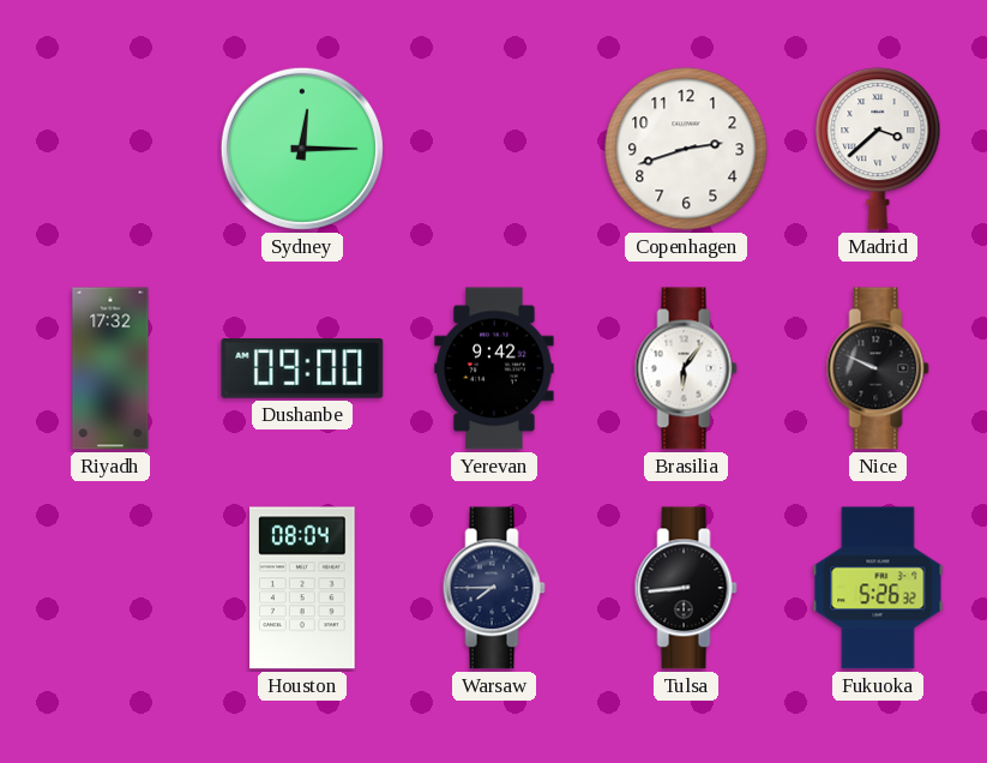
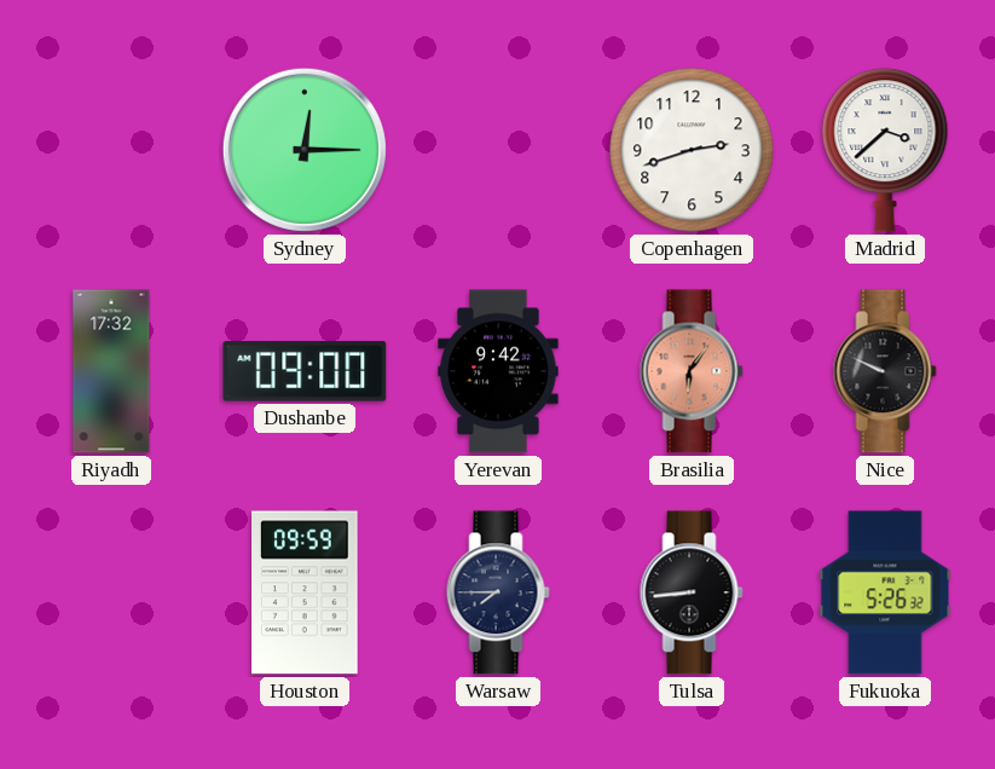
Brasilia dial: white -> salmon (692, 371)
Houston: 08:04 -> 09:59 (305, 592)
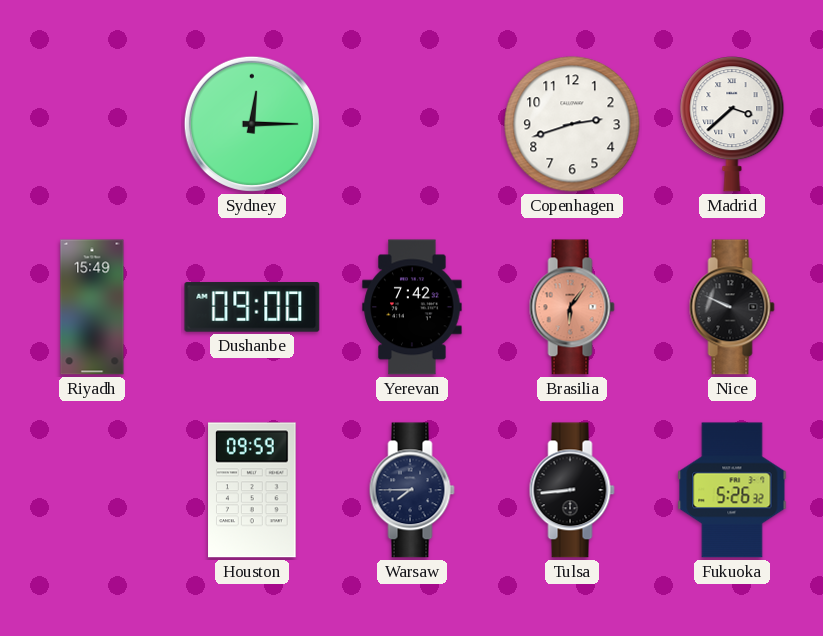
Riyadh: 17:32 -> 15:49 (92, 307)
Yerevan: 9:42 -> 7:42 (412, 307)
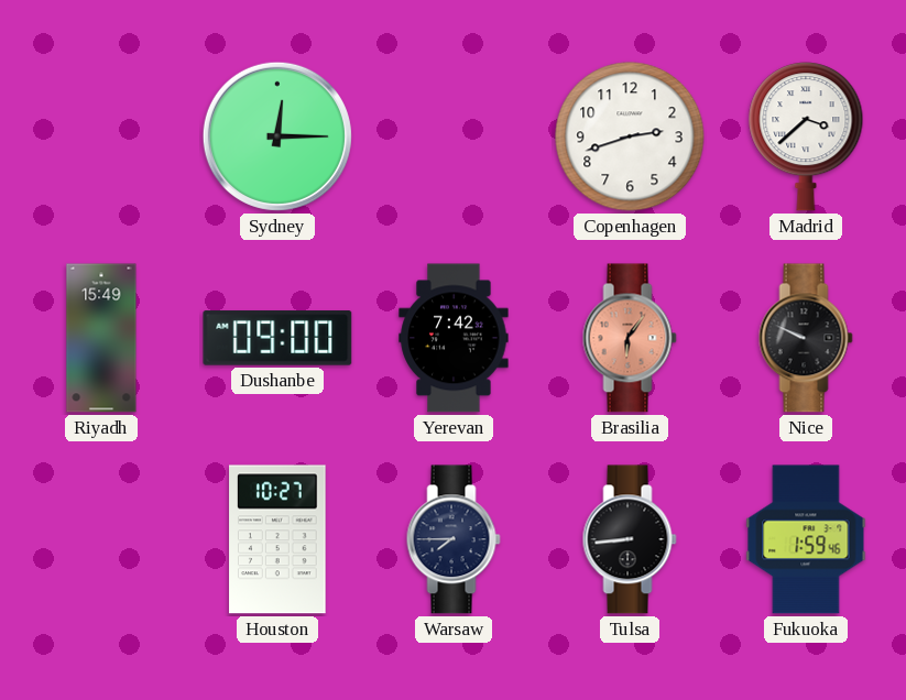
Houston: 09:59 -> 10:27 (277, 539)
Fukuoka: 5:26 -> 1:59 (806, 539)
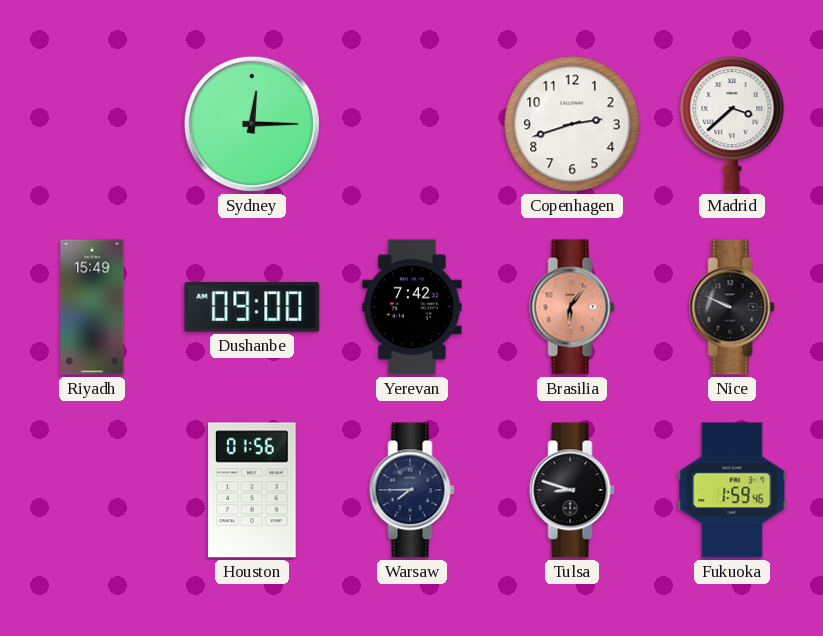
Houston: 10:27 -> 01:56 (252, 490)
Tulsa: 8:44 -> 8:48 (572, 490)
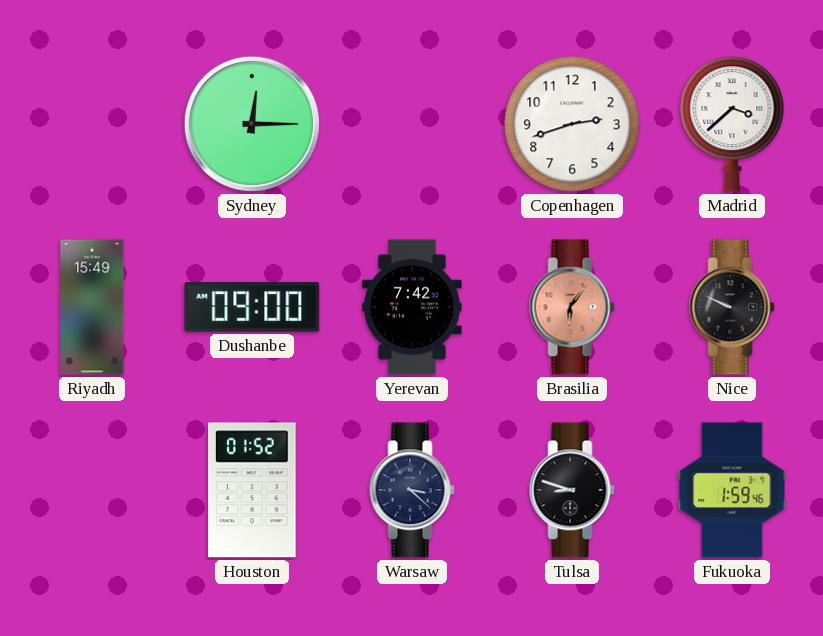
Houston: 01:56 -> 01:52 (252, 490)
Warsaw: 7:45 -> 3:22 (412, 490)
